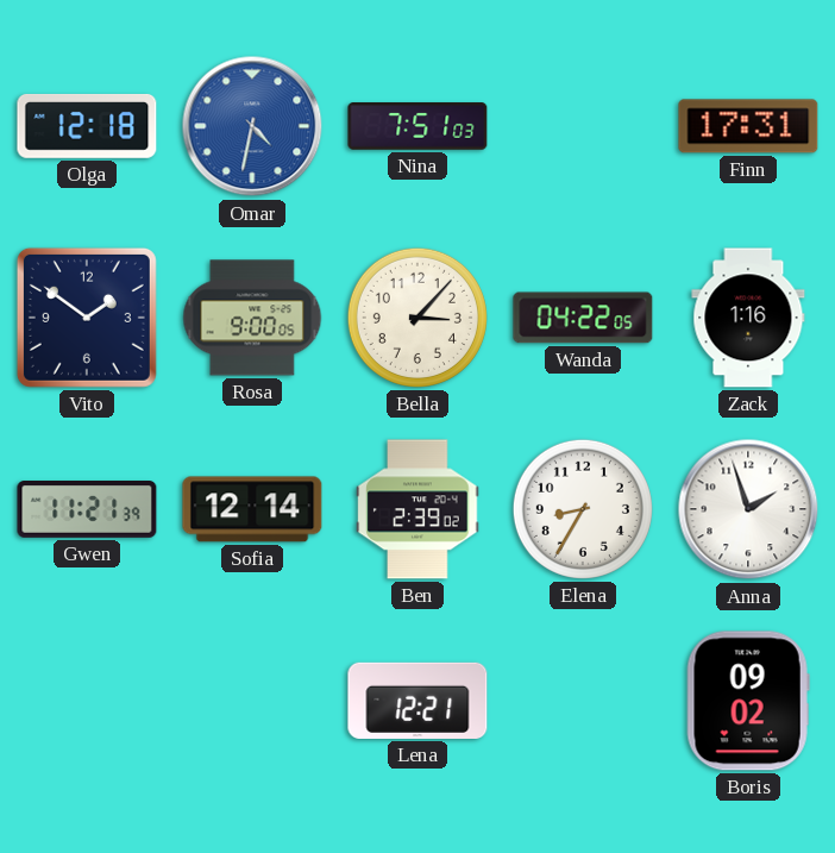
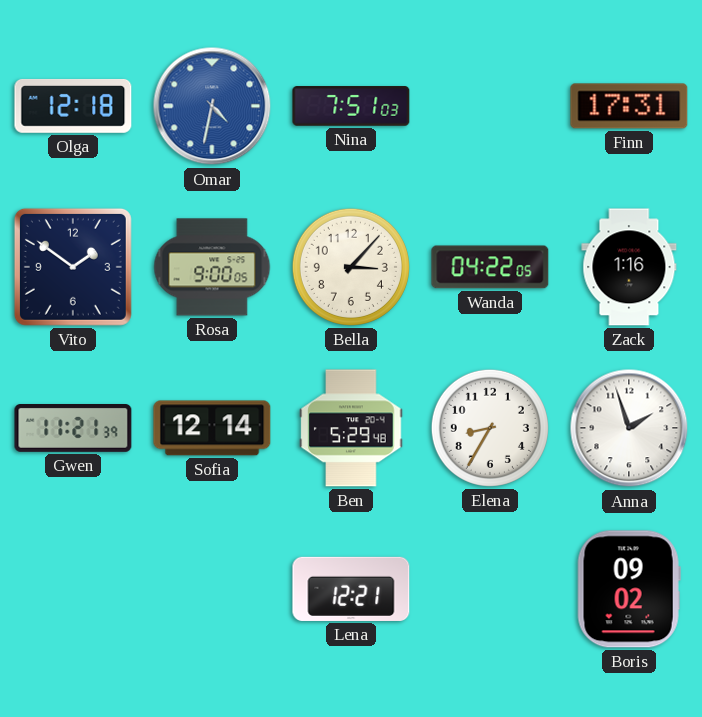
Ben: 2:39 -> 5:29 (351, 428)
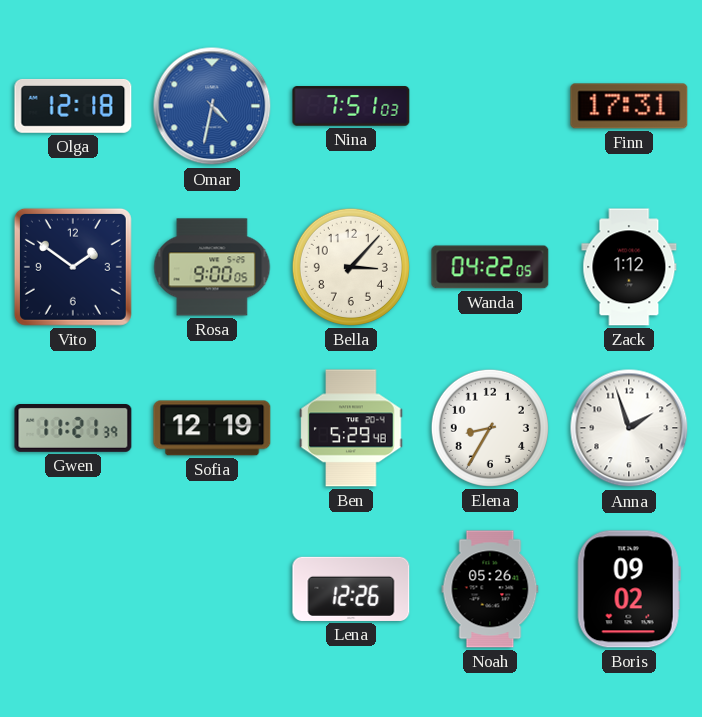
Zack: 1:16 -> 1:12 (629, 267)
Sofia: 12:14 -> 12:19 (212, 428)
Lena: 12:21 -> 12:26 (351, 589)
Noah: none -> 05:26 (490, 589)
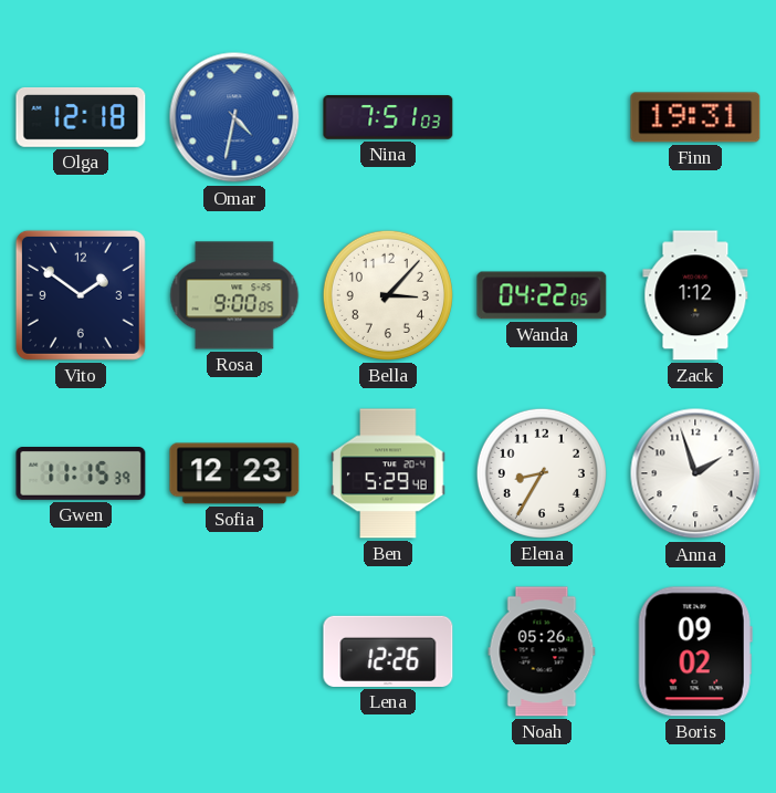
Finn: 17:31 -> 19:31 (695, 117)
Gwen: 11:21 -> 11:15 (81, 474)
Sofia: 12:19 -> 12:23 (234, 473)
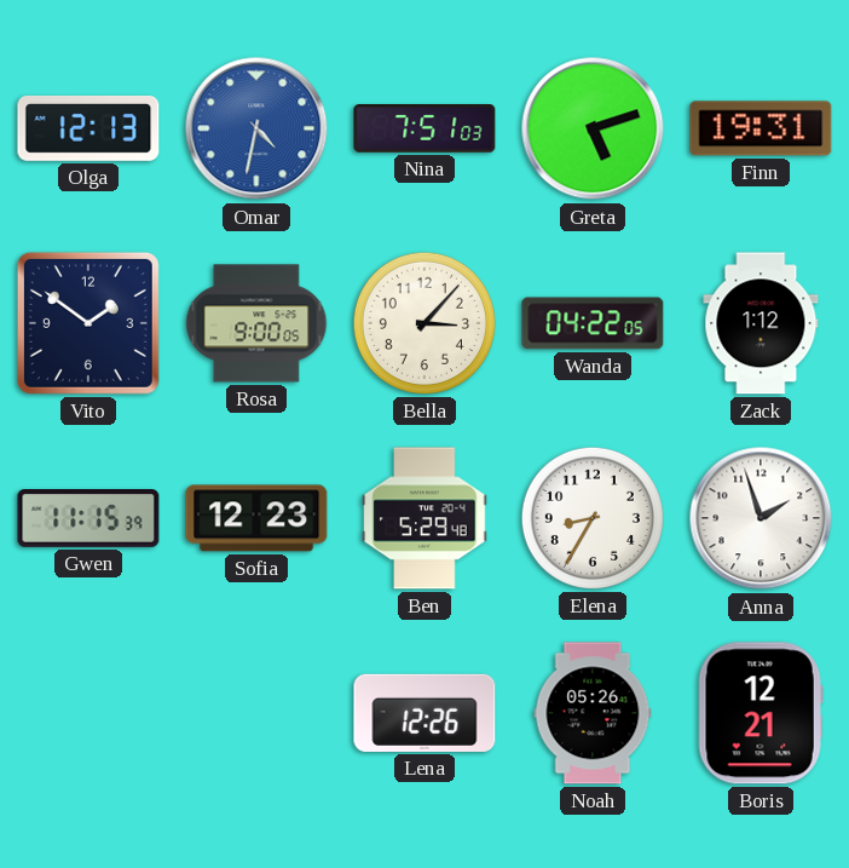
Olga: 12:18 -> 12:13 (88, 128)
Greta: none -> 5:12 (593, 128)
Boris: 09:02 -> 12:21 (761, 713)
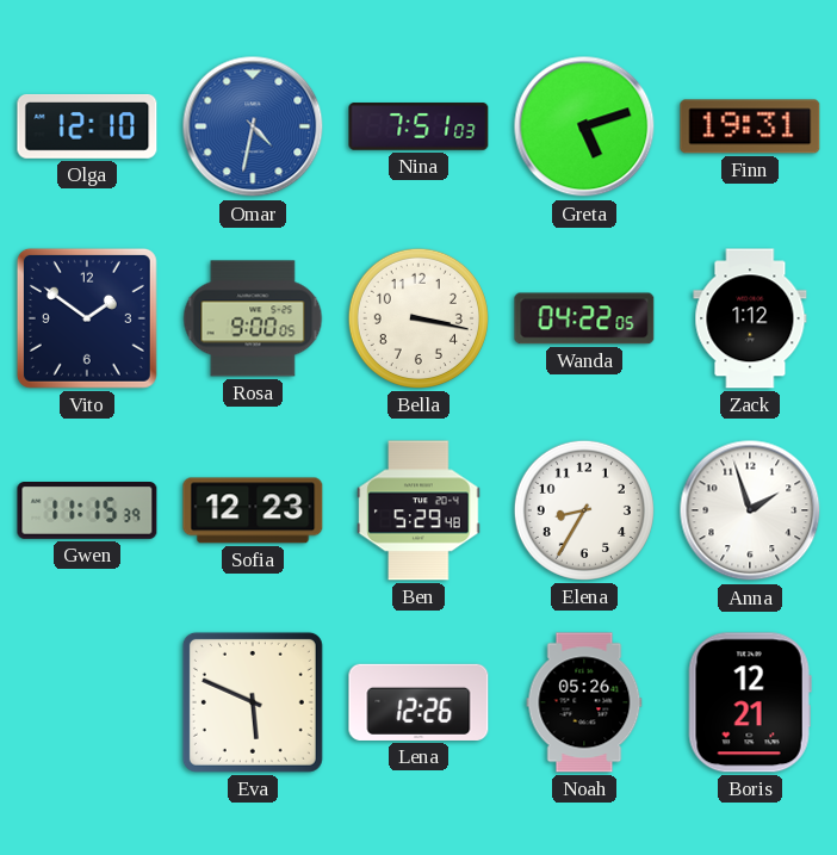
Olga: 12:13 -> 12:10 (87, 126)
Bella: 3:07 -> 3:17 (418, 318)
Eva: none -> 5:49 (253, 702)
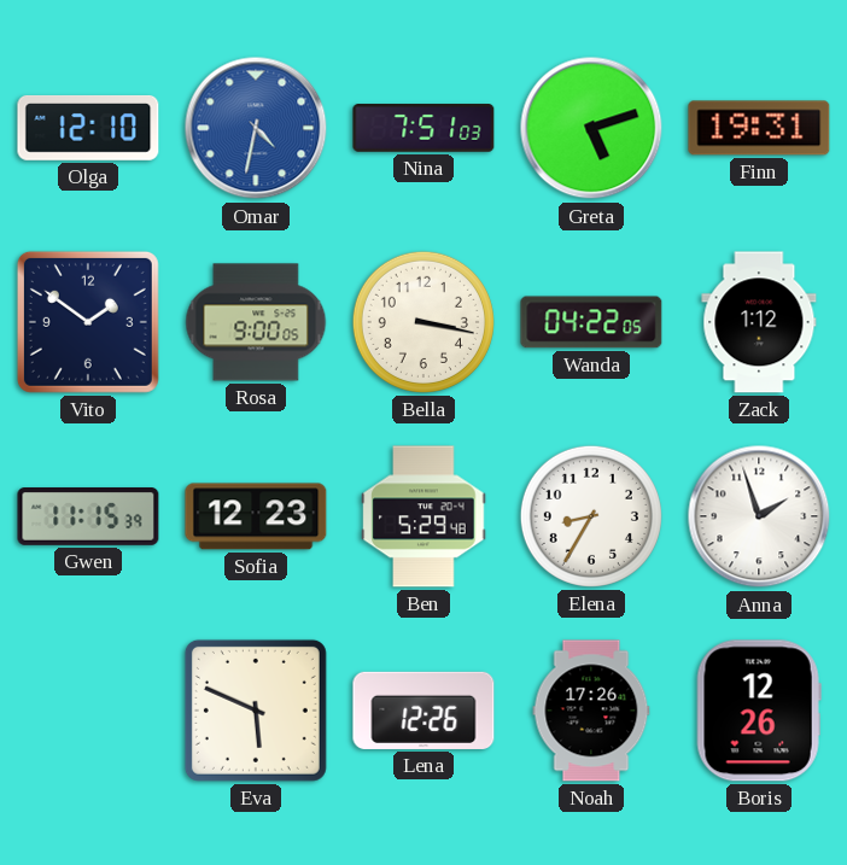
Noah: 05:26 -> 17:26 (591, 711)
Boris: 12:21 -> 12:26 (759, 711)
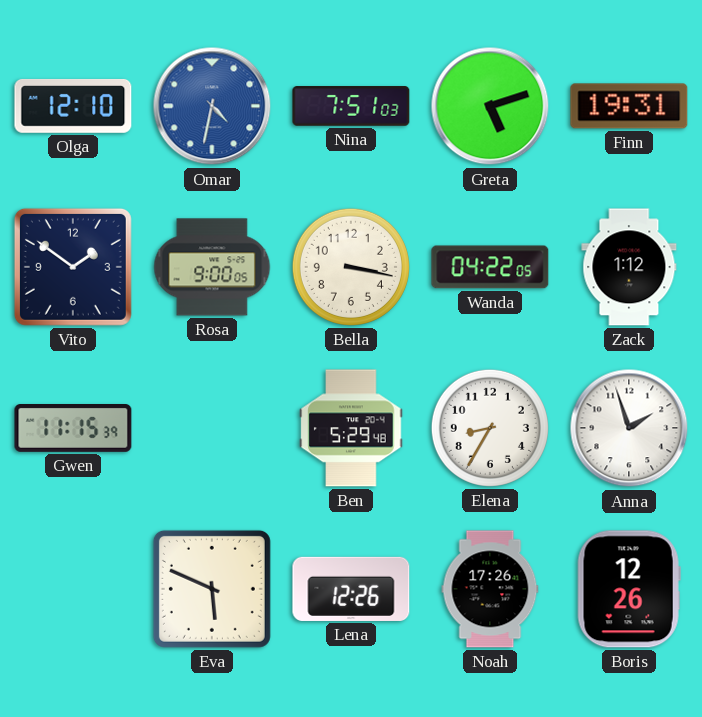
Sofia: 12:23 -> none (256, 516)
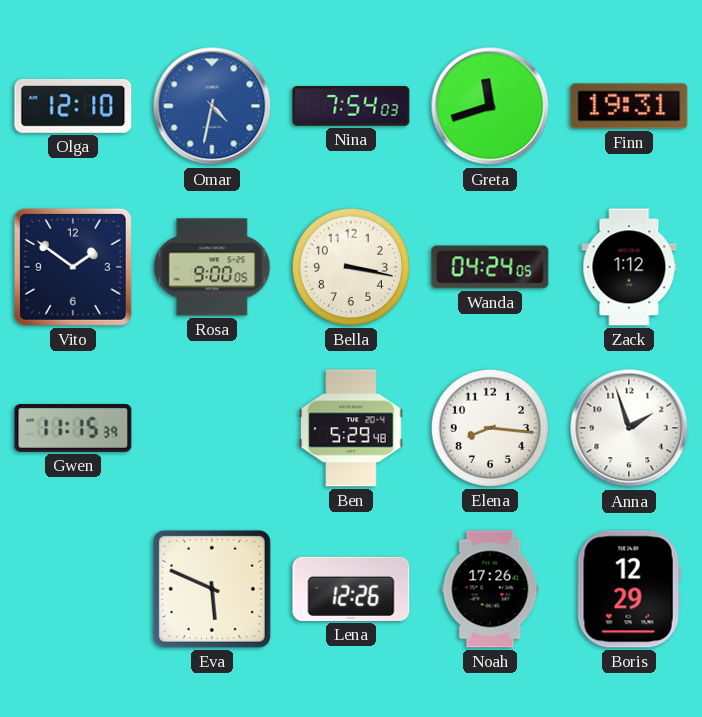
Nina: 7:51 -> 7:54 (351, 106)
Greta: 5:12 -> 11:42 (490, 106)
Wanda: 04:22 -> 04:24 (490, 267)
Elena: 8:35 -> 8:16 (490, 428)
Boris: 12:26 -> 12:29 (629, 589)
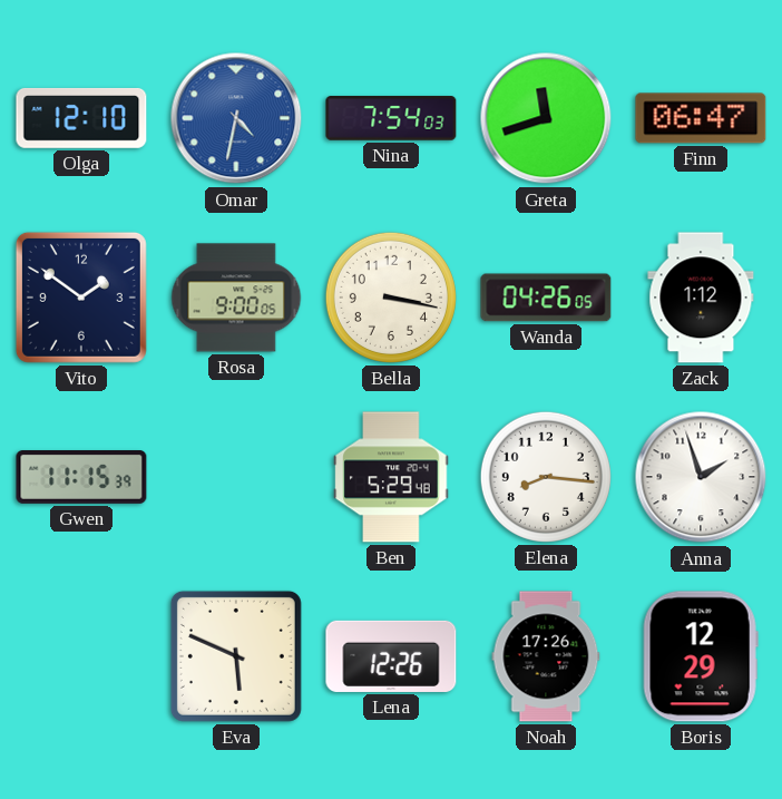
Finn: 19:31 -> 06:47 (701, 118)
Wanda: 04:24 -> 04:26 (546, 298)
